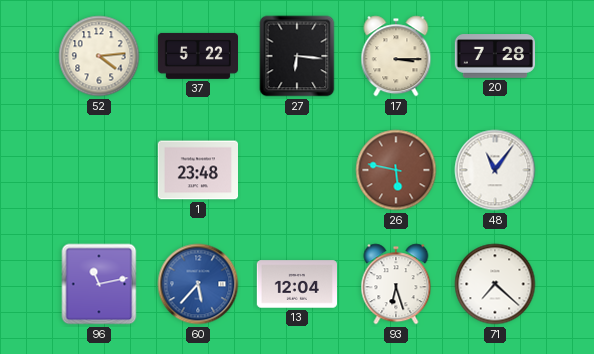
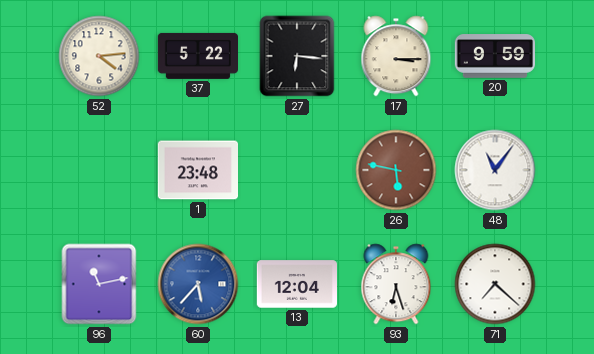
20: 7:28 -> 9:59 (494, 56)
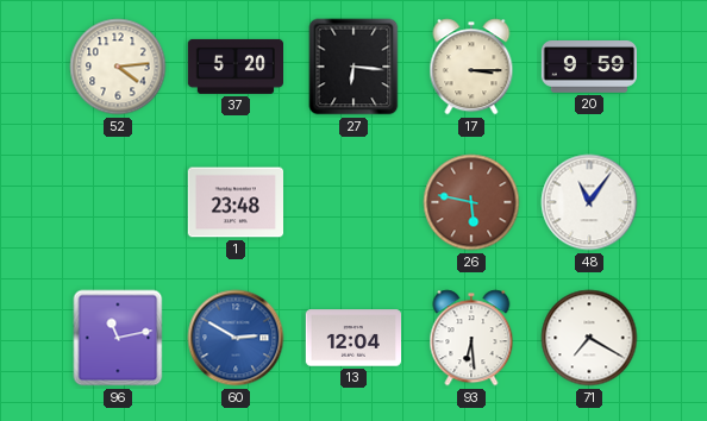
37: 5:22 -> 5:20 (234, 67)
60: 5:37 -> 2:50 (236, 338)
93: 6:27 -> 6:29 (471, 338)
71: 7:22 -> 7:20 (589, 338)
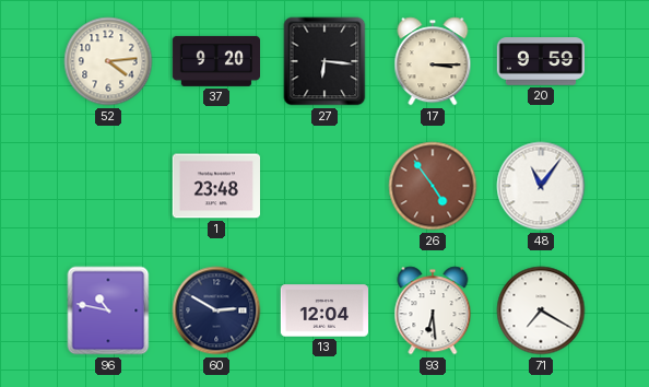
37: 5:20 -> 9:20 (215, 61)
26: 5:47 -> 4:54 (433, 186)
96: 11:13 -> 10:47 (108, 310)
60 dial: blue -> navy (216, 310)
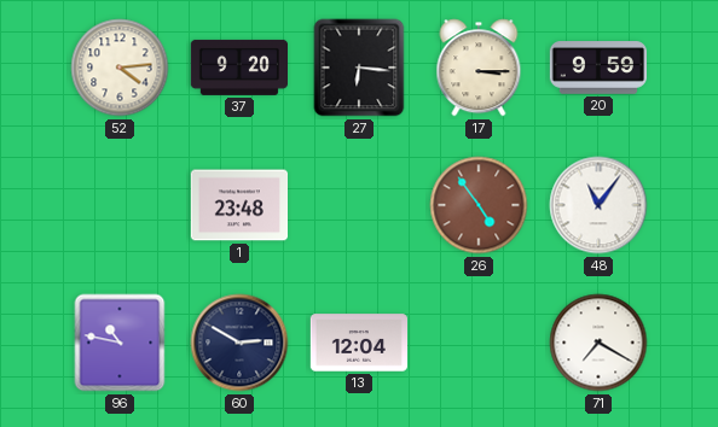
93: 6:29 -> none (433, 310)
